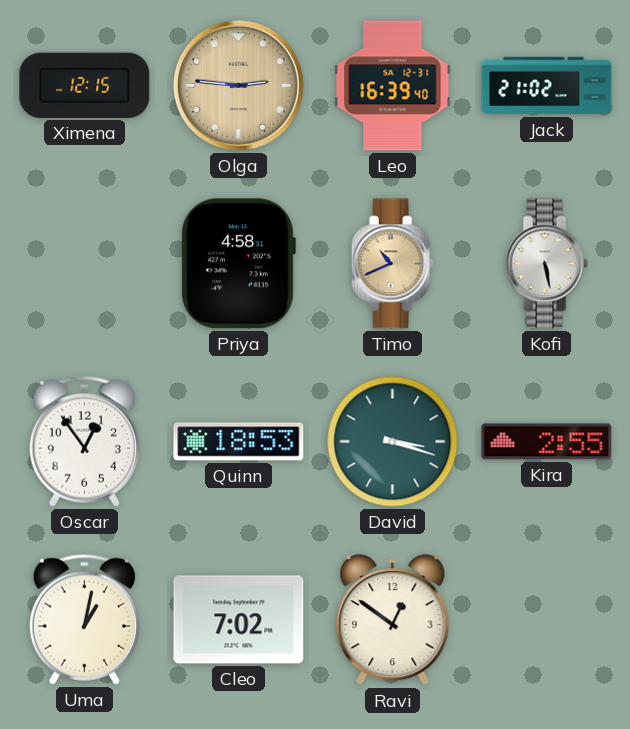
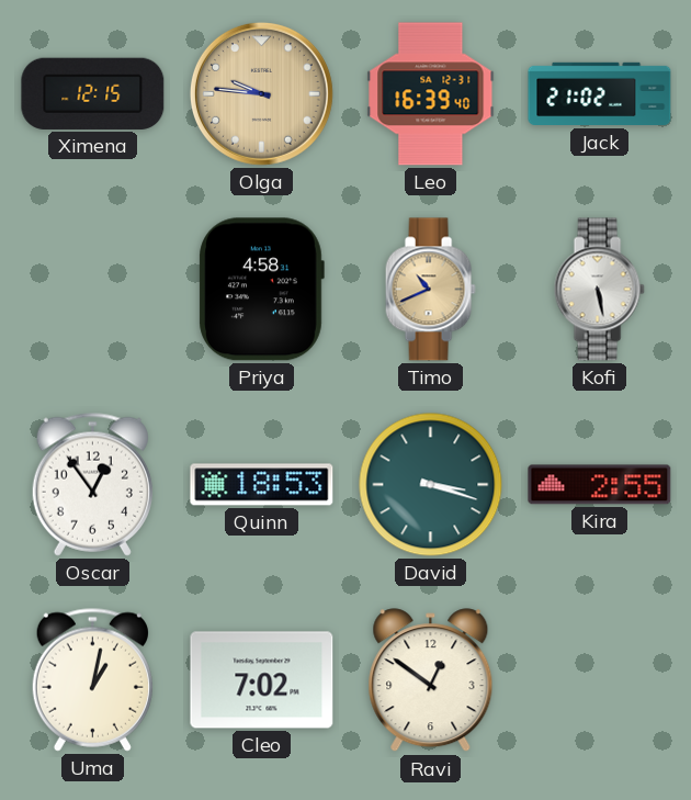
Olga: 2:46 -> 9:46 (261, 93)
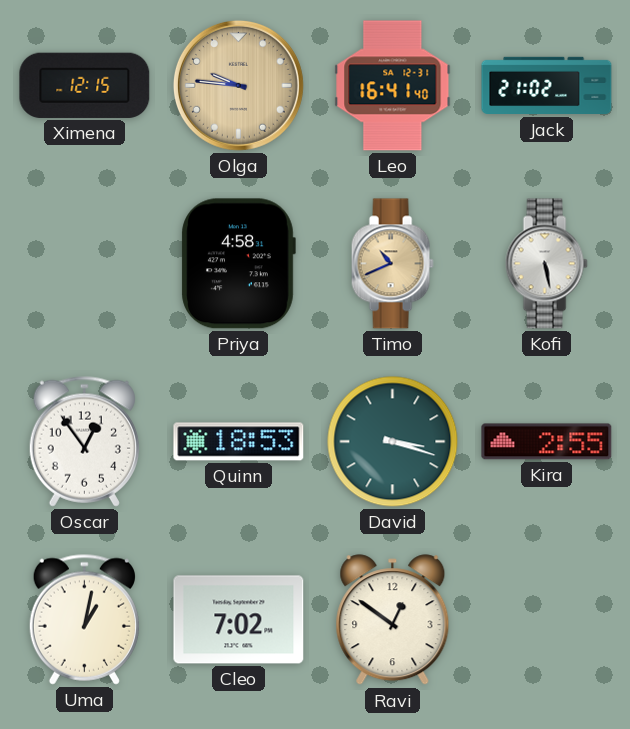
Leo: 16:39 -> 16:41 (393, 86)
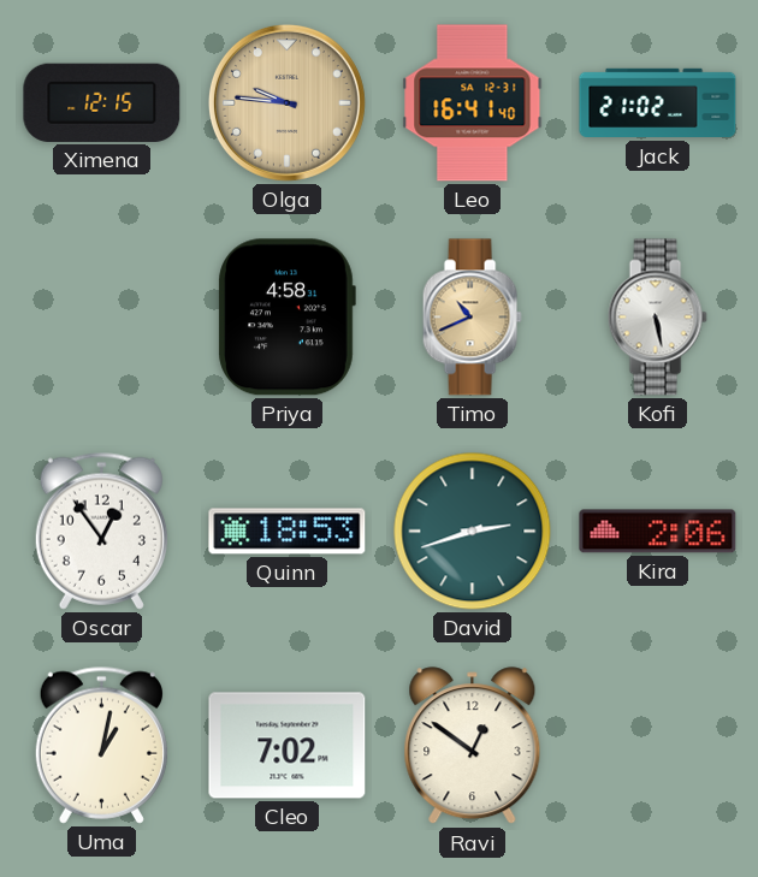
David: 3:18 -> 2:42 (473, 532)
Kira: 2:55 -> 2:06 (658, 532)
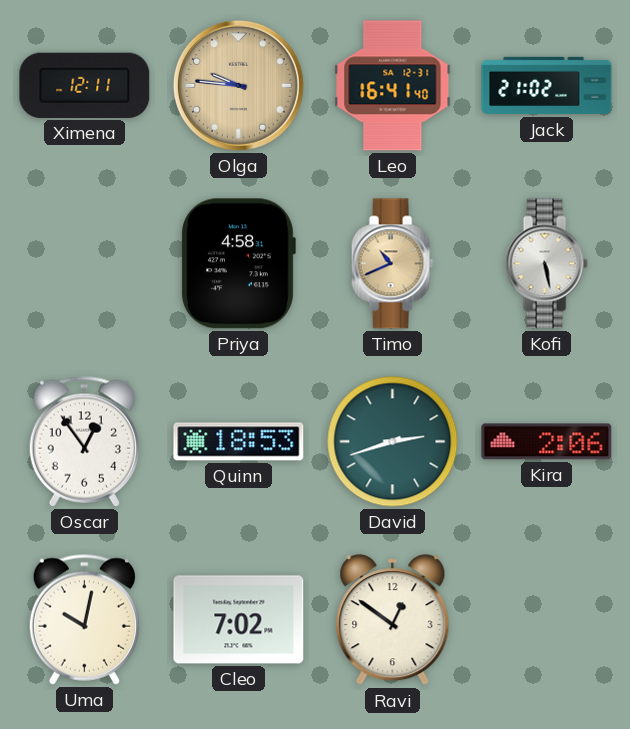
Ximena: 12:15 -> 12:11 (85, 85)
Uma: 1:02 -> 10:02 (84, 619)
